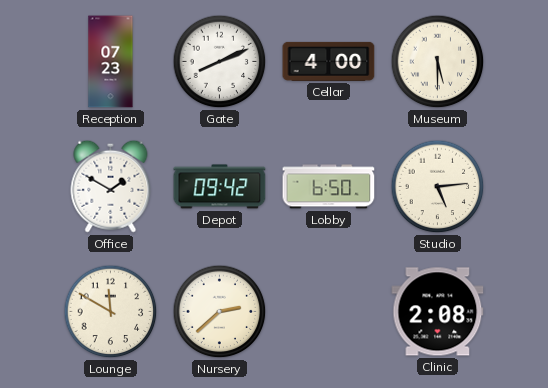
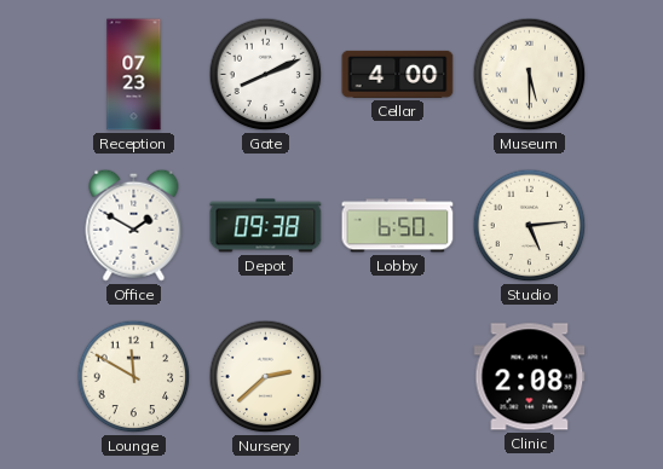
Depot: 09:42 -> 09:38 (266, 226)
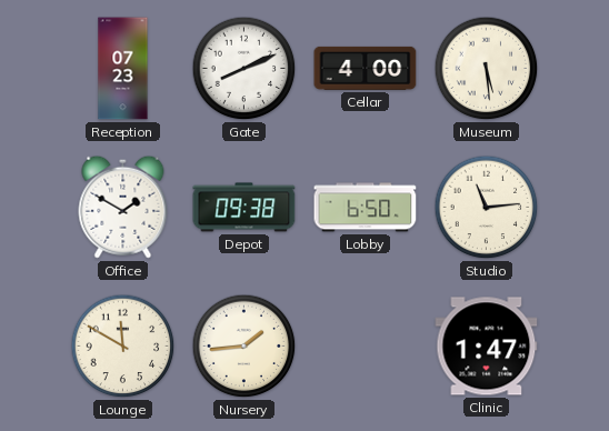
Museum: 5:30 -> 5:29 (487, 69)
Studio: 5:14 -> 11:14 (487, 208)
Nursery: 2:38 -> 1:44 (244, 347)
Clinic: 2:08 -> 1:47 (487, 347)
